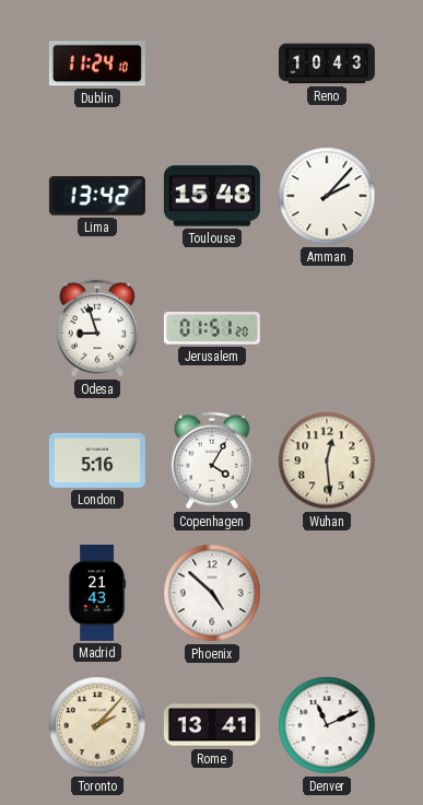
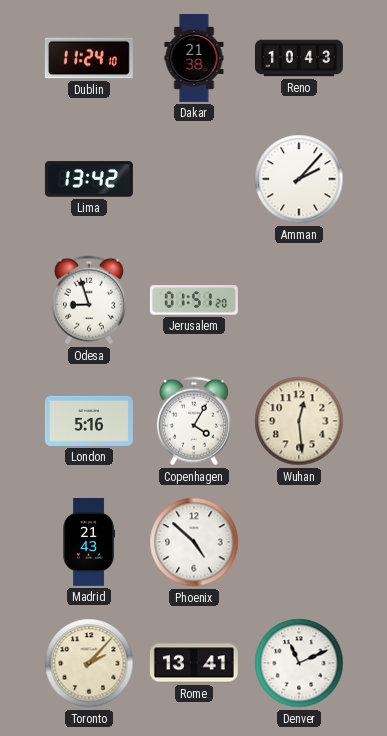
Dakar: none -> 21:38 (194, 58)
Toulouse: 15:48 -> none (212, 196)
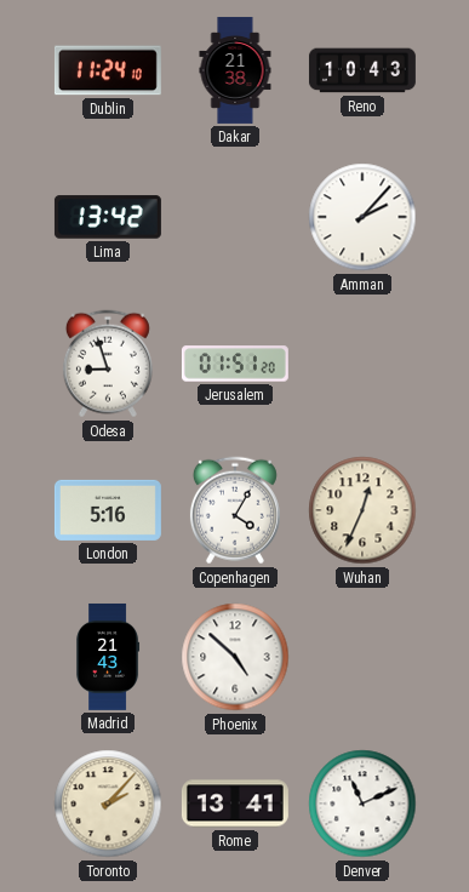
Wuhan: 12:29 -> 12:34 (362, 510)
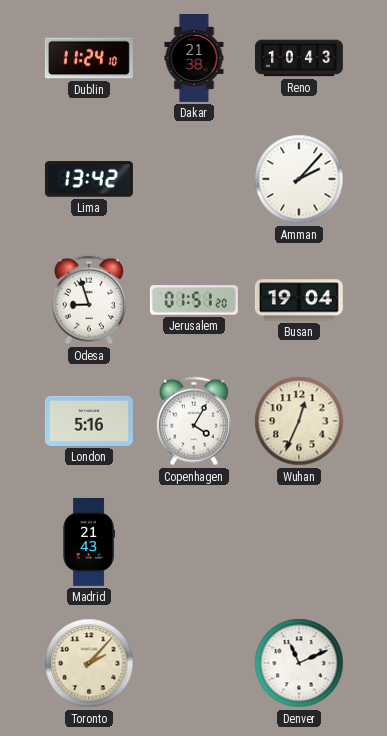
Busan: none -> 19:04 (299, 300)
Phoenix: 4:52 -> none (235, 657)
Rome: 13:41 -> none (235, 804)
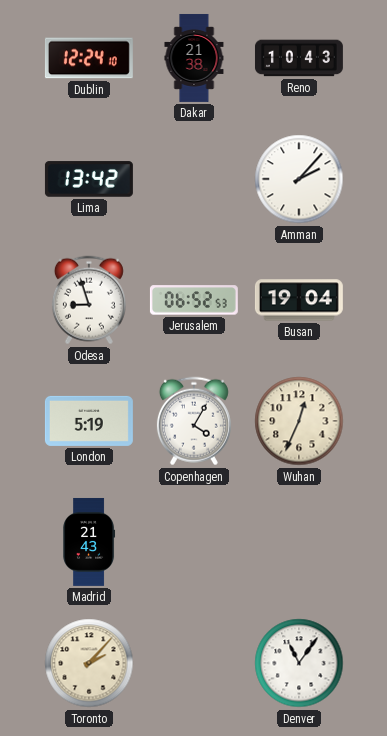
Dublin: 11:24 -> 12:24 (89, 58)
Jerusalem: 01:51 -> 06:52 (194, 300)
London: 5:16 -> 5:19 (89, 421)
Denver: 11:11 -> 11:06 (299, 663)
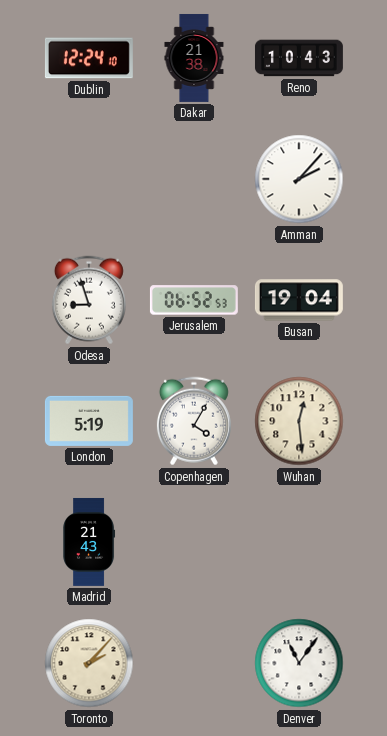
Lima: 13:42 -> none (89, 179)
Wuhan: 12:34 -> 12:29 (299, 421)
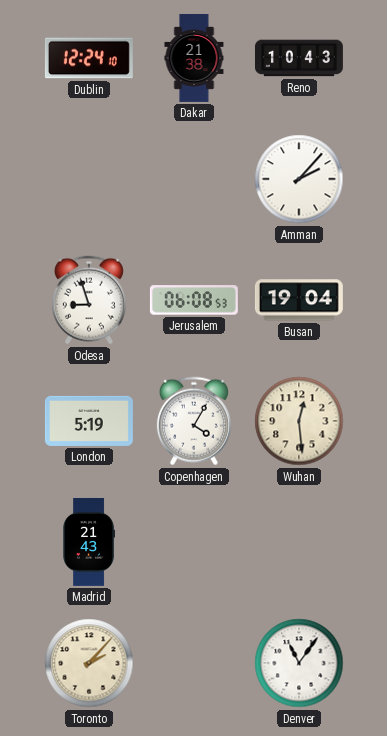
Jerusalem: 06:52 -> 06:08 (194, 300)
